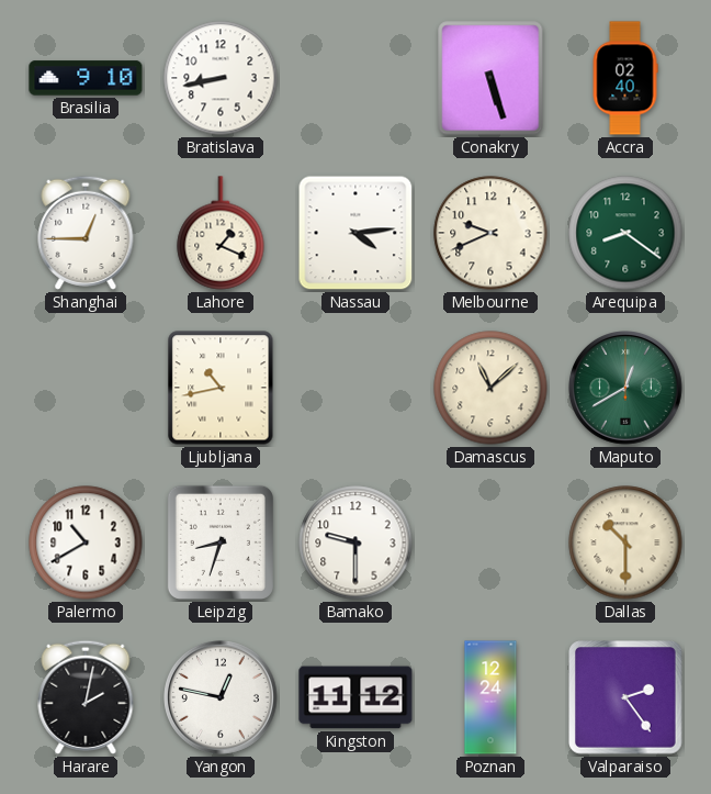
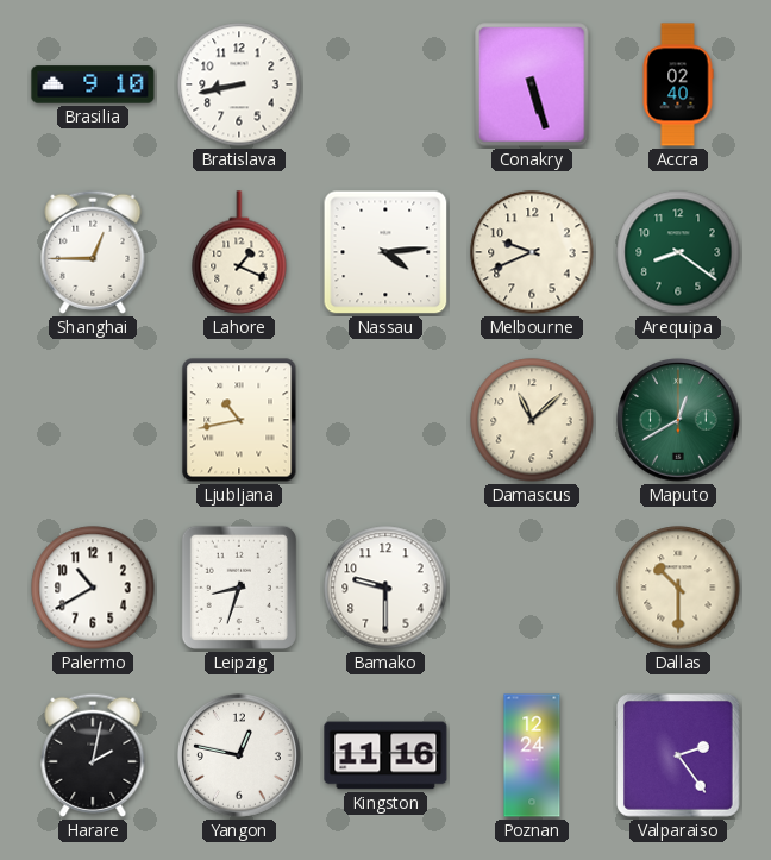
Kingston: 11:12 -> 11:16 (385, 755)
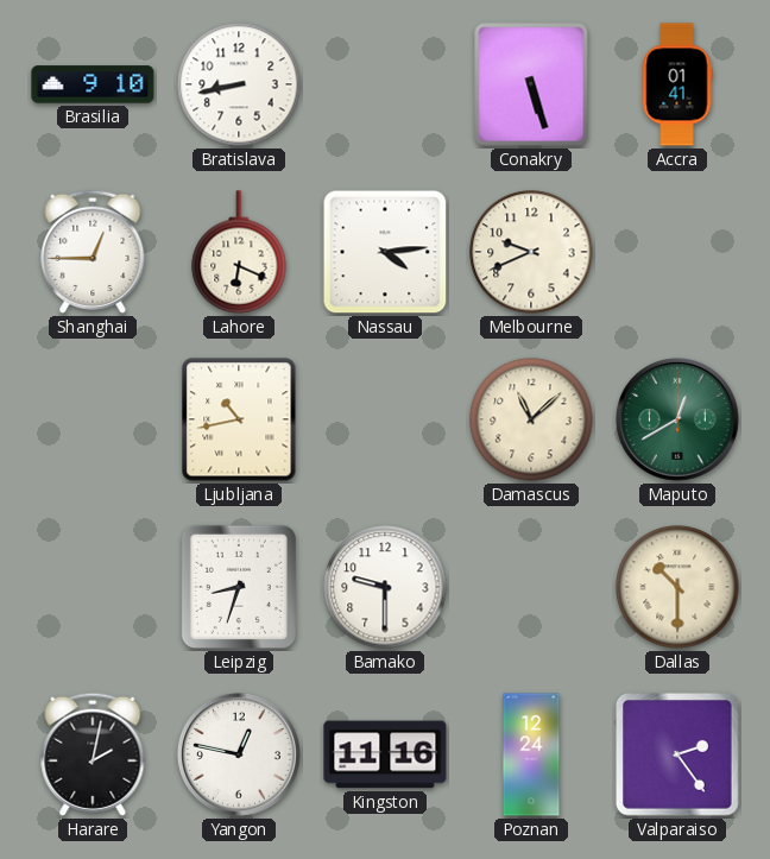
Accra: 02:40 -> 01:41 (677, 84)
Lahore: 1:19 -> 6:19 (239, 252)
Arequipa: 8:21 -> none (678, 252)
Palermo: 10:40 -> none (93, 588)
